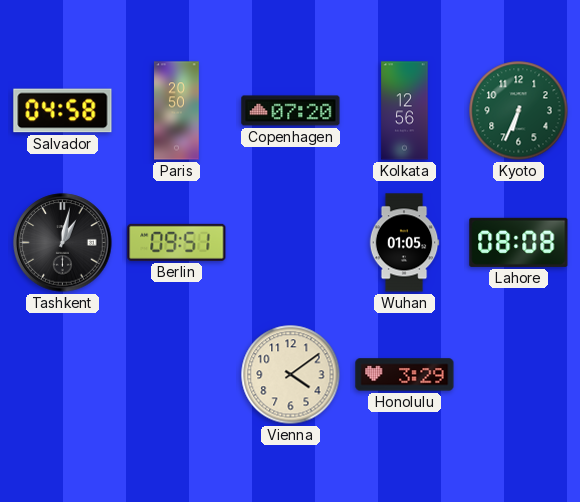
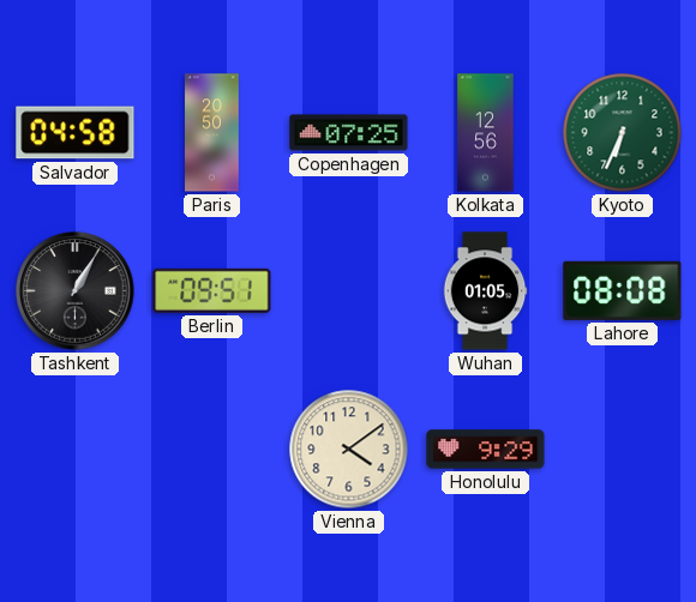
Copenhagen: 07:20 -> 07:25 (349, 133)
Tashkent: 1:02 -> 1:05 (76, 291)
Honolulu: 3:29 -> 9:29 (486, 450)
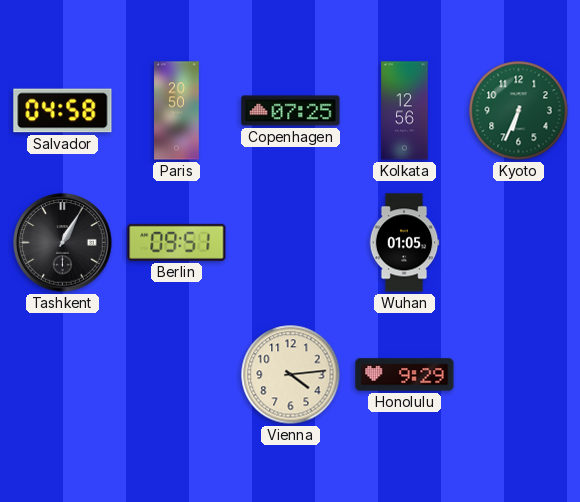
Lahore: 08:08 -> none (623, 290)
Vienna: 4:09 -> 4:14 (291, 375)
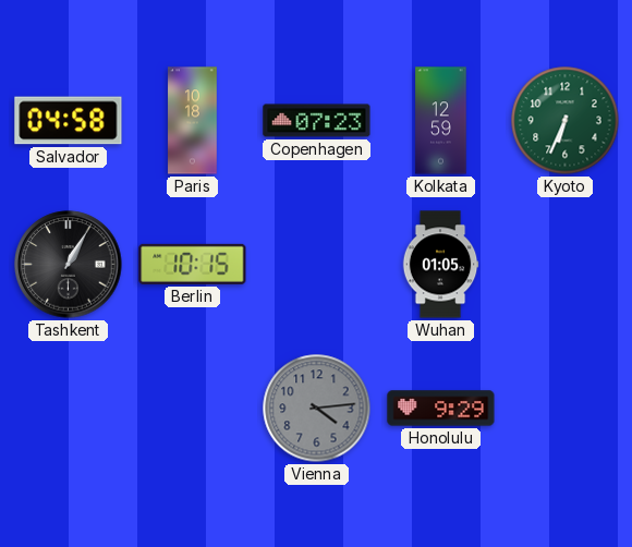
Paris: 20:50 -> 10:18 (193, 121)
Copenhagen: 07:25 -> 07:23 (317, 121)
Kolkata: 12:56 -> 12:59 (441, 121)
Berlin: 09:51 -> 10:15 (193, 264)
Vienna dial: cream -> grey (317, 409)
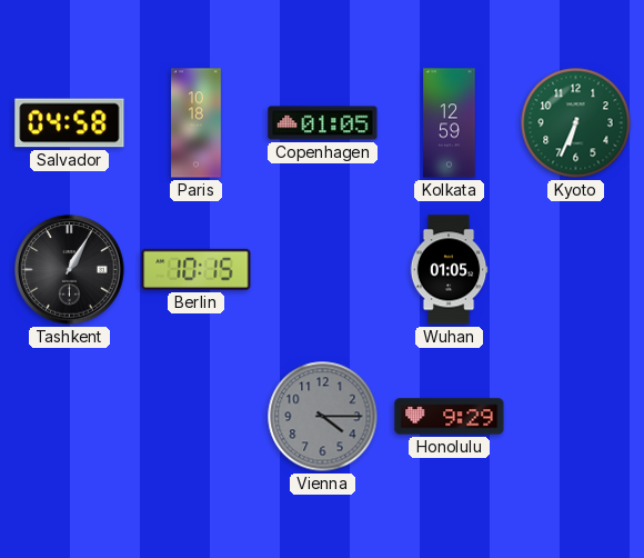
Copenhagen: 07:23 -> 01:05 (323, 123)
Vienna: 4:14 -> 4:15 (323, 417)
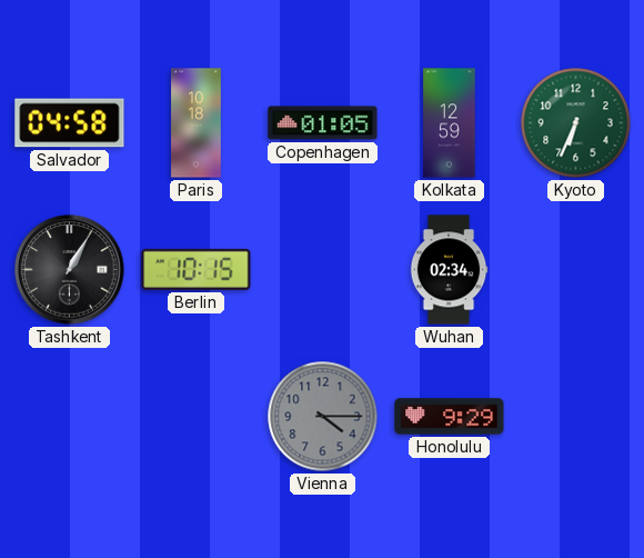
Wuhan: 01:05 -> 02:34 (449, 270)
